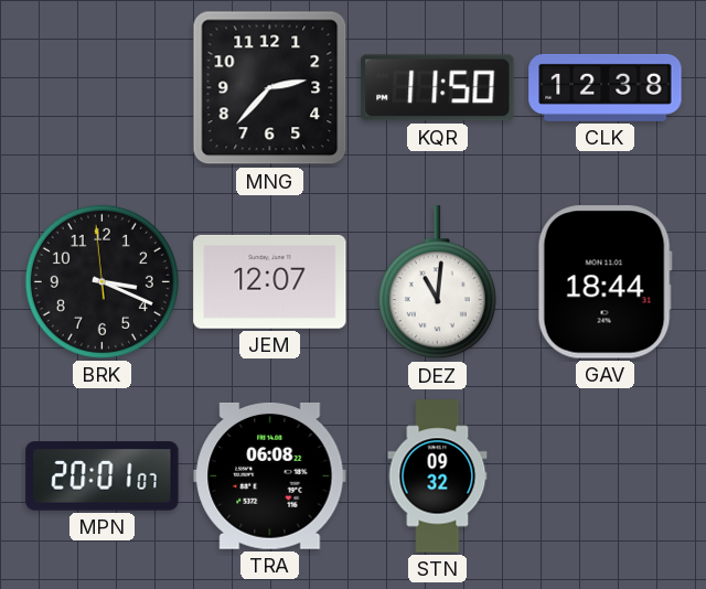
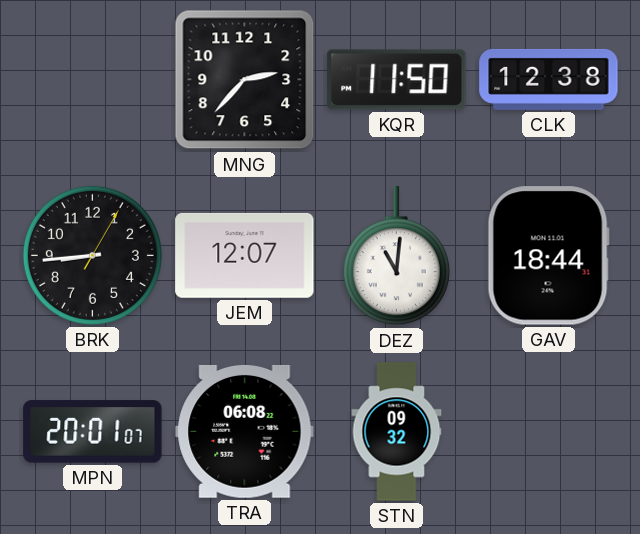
BRK: 3:18 -> 8:44 (92, 255)
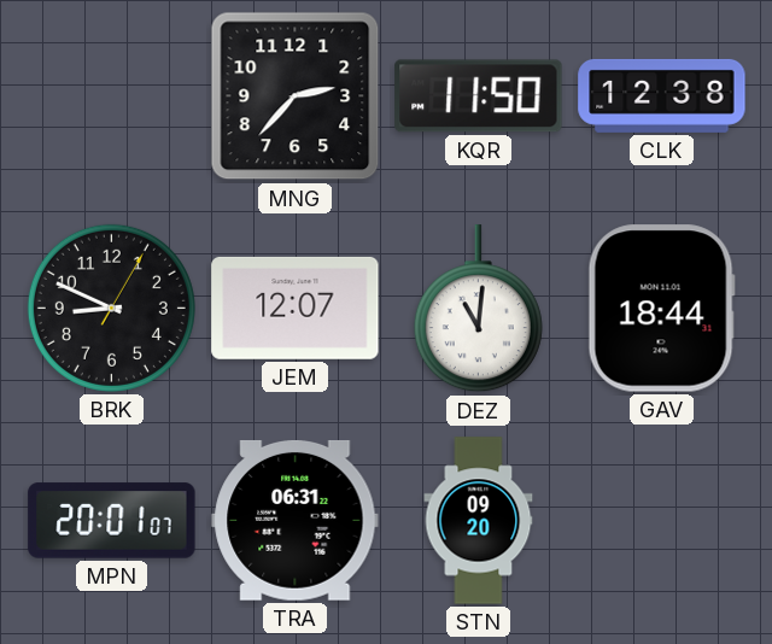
BRK: 8:44 -> 8:49 (111, 308)
TRA: 06:08 -> 06:31 (296, 520)
STN: 09:32 -> 09:20 (479, 521)
